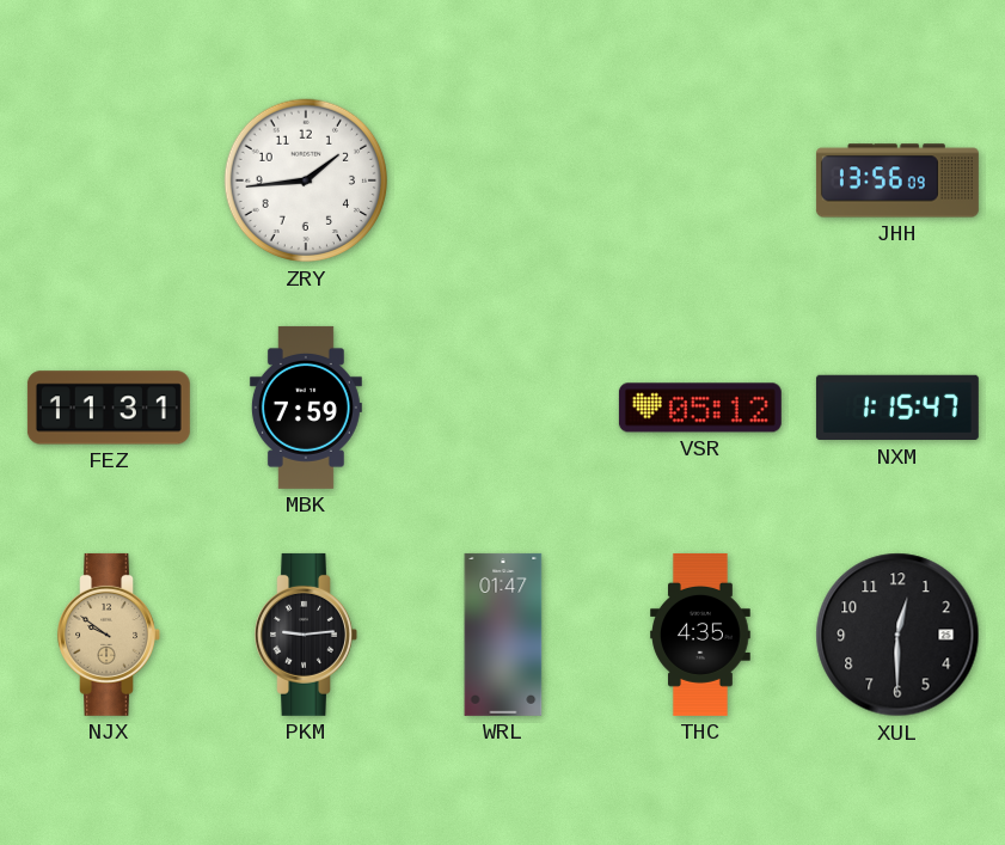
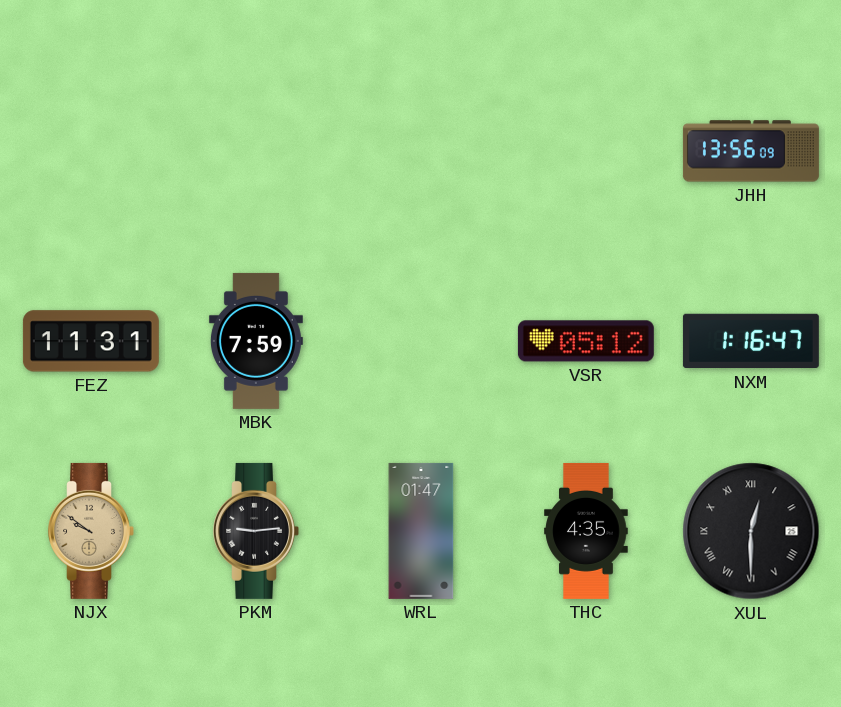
ZRY: 1:44 -> none (306, 180)
NXM: 1:15 -> 1:16 (751, 341)
XUL numerals: Arabic -> Roman (751, 531)
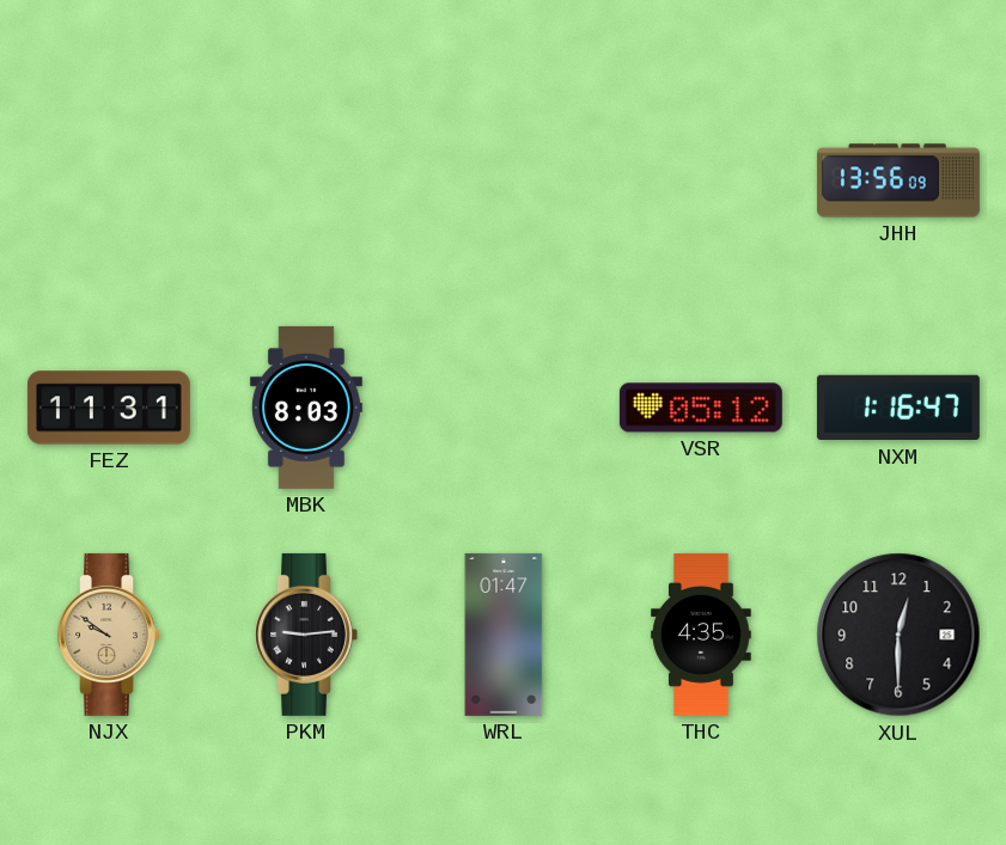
MBK: 7:59 -> 8:03 (306, 408)
XUL numerals: Roman -> Arabic (898, 635)
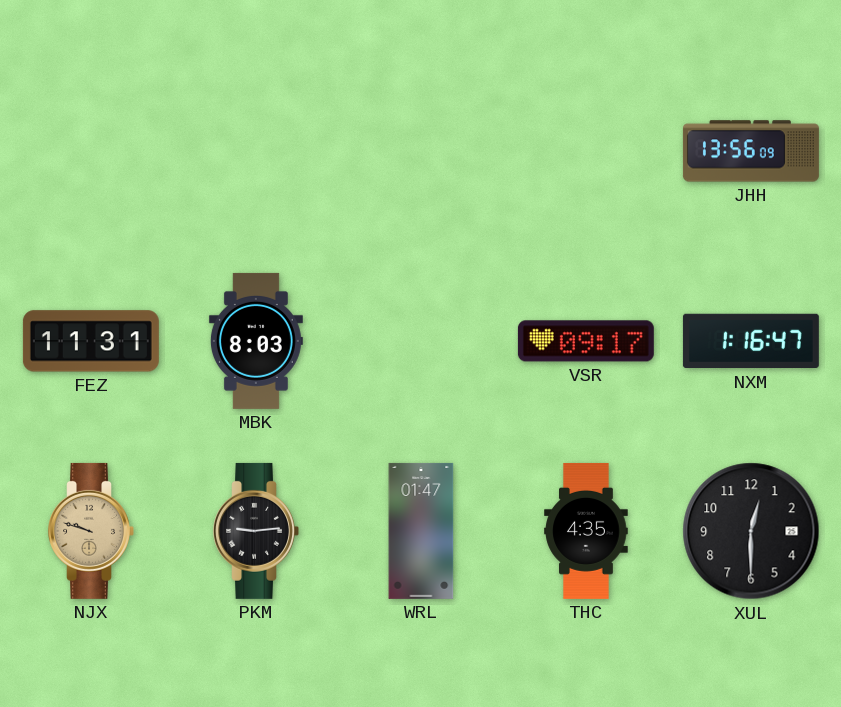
VSR: 05:12 -> 09:17 (586, 341)
NJX: 9:51 -> 9:48 (91, 531)
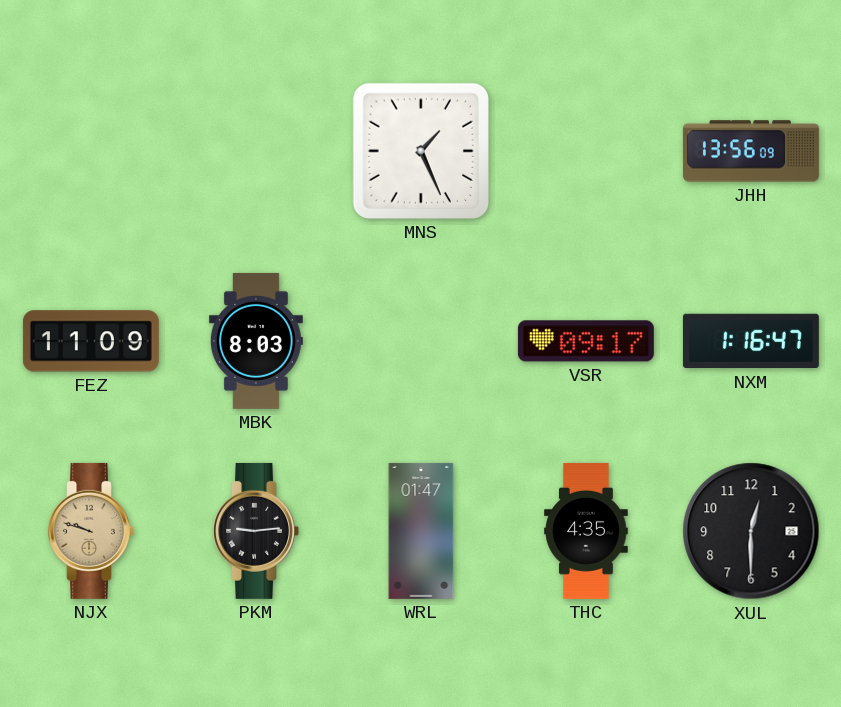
MNS: none -> 1:26 (421, 151)
FEZ: 11:31 -> 11:09 (91, 341)
